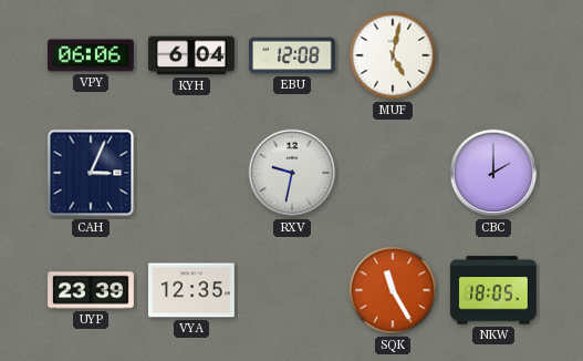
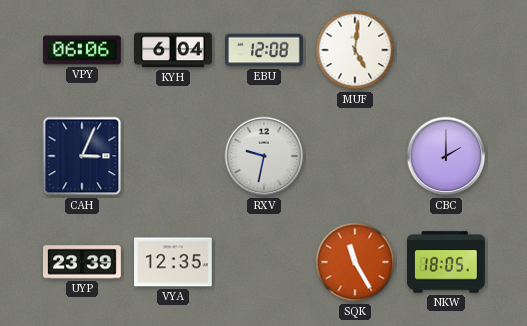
MUF: 5:02 -> 5:01 (355, 50)
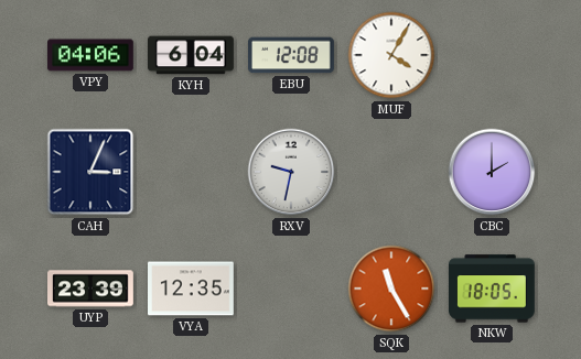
VPY: 06:06 -> 04:06 (92, 55)
MUF: 5:01 -> 4:05 (391, 55)
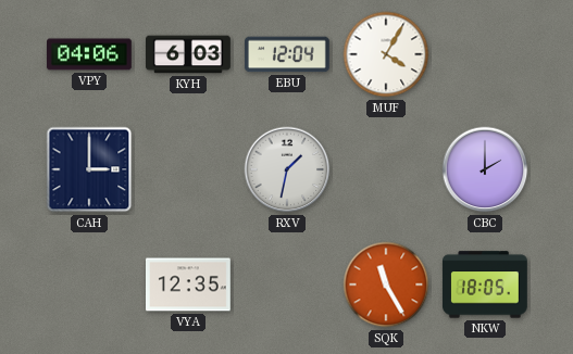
KYH: 6:04 -> 6:03 (189, 54)
EBU: 12:08 -> 12:04 (288, 54)
CAH: 3:04 -> 3:00 (89, 169)
RXV: 9:32 -> 1:32 (287, 169)
UYP: 23:39 -> none (92, 289)
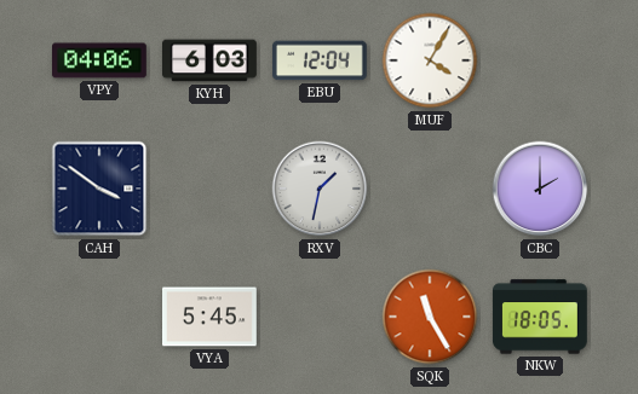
CAH: 3:00 -> 3:51 (99, 189)
VYA: 12:35 -> 5:45 (211, 317)
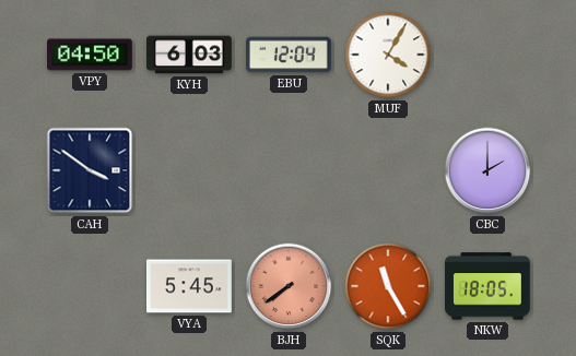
VPY: 04:06 -> 04:50 (91, 55)
RXV: 1:32 -> none (320, 189)
BJH: none -> 7:39 (289, 286)
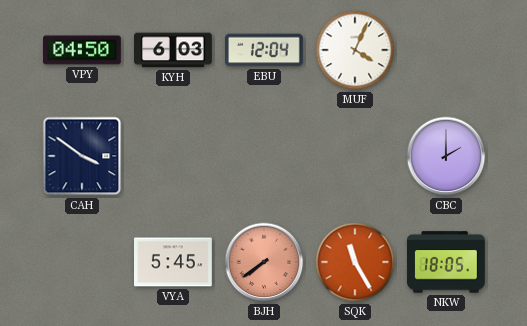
MUF: 4:05 -> 4:04 (355, 50)
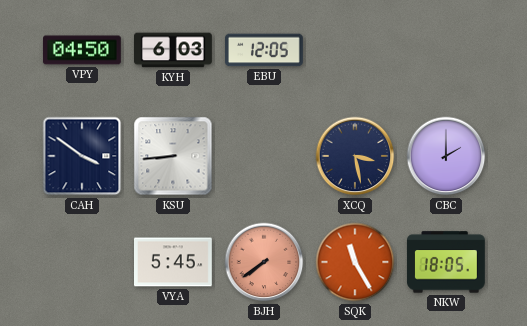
EBU: 12:04 -> 12:05 (265, 50)
MUF: 4:04 -> none (355, 50)
KSU: none -> 8:44 (173, 156)
XCQ: none -> 3:28 (355, 156)
